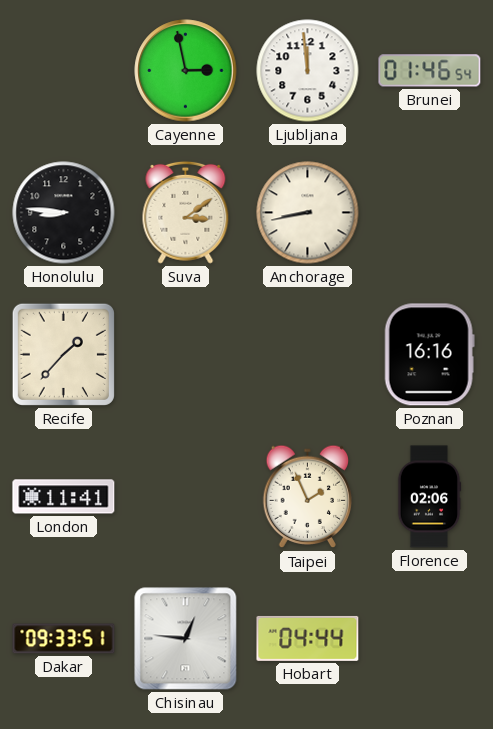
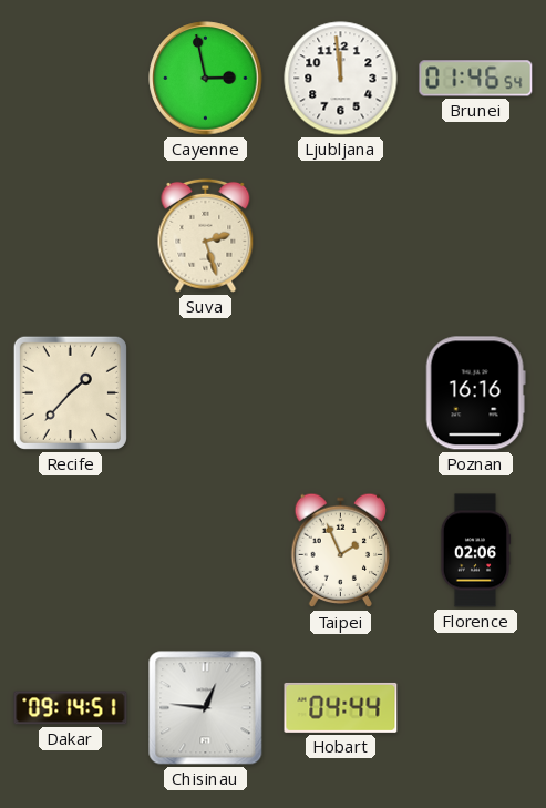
Honolulu: 8:46 -> none (64, 213)
Suva: 3:09 -> 2:27 (206, 235)
Anchorage: 8:43 -> none (308, 213)
London: 11:41 -> none (64, 497)
Dakar: 09:33 -> 09:14 (71, 708)
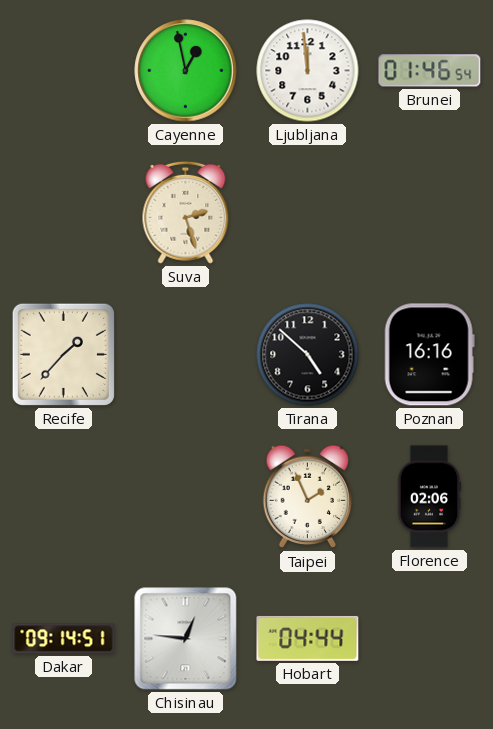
Cayenne: 2:58 -> 12:58 (186, 71)
Tirana: none -> 4:52 (308, 355)
